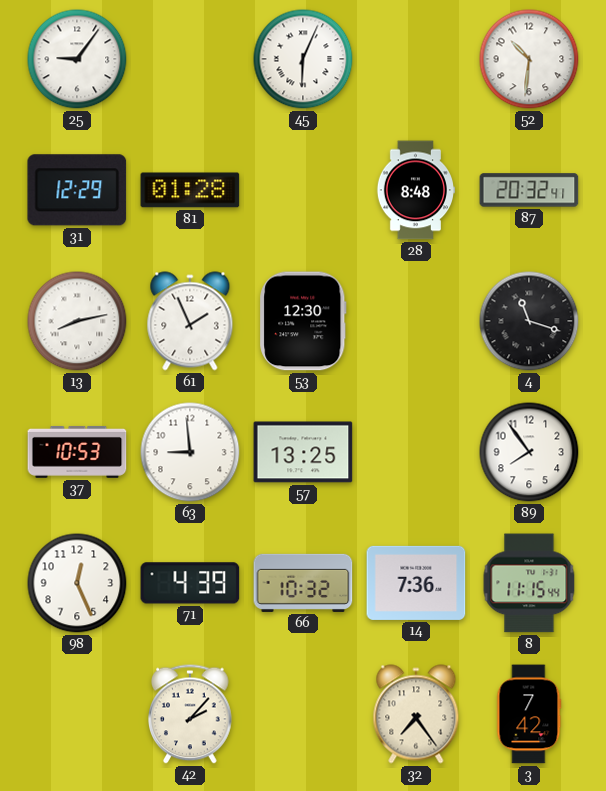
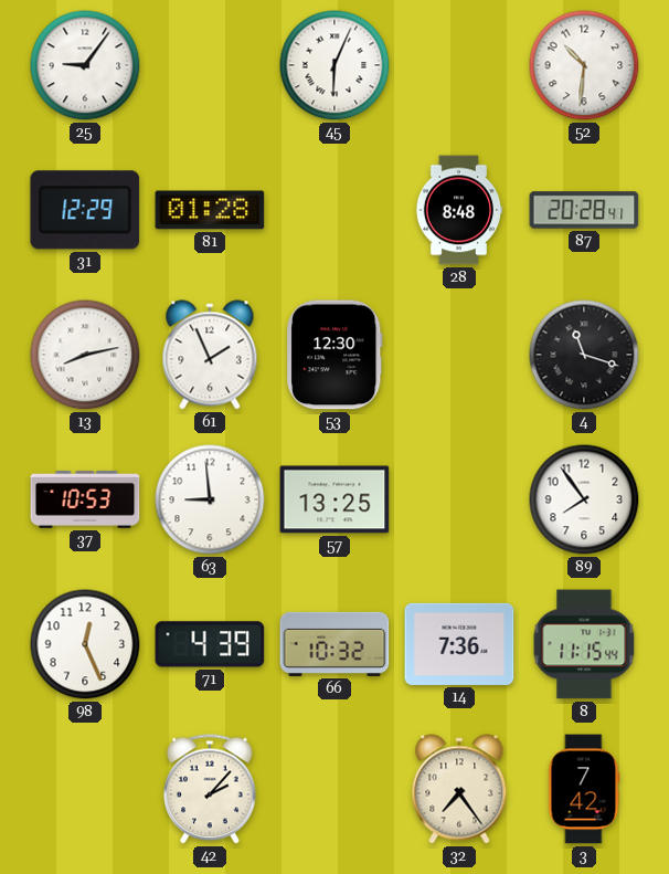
87: 20:32 -> 20:28 (584, 210)
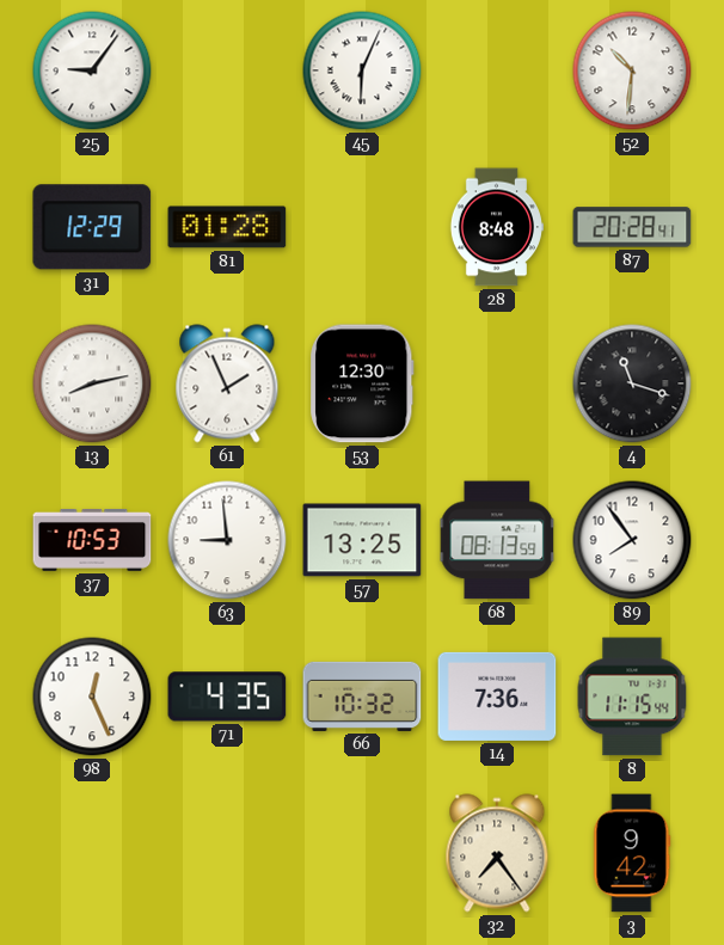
68: none -> 08:13 (497, 540)
71: 4:39 -> 4:35 (227, 697)
42: 2:07 -> none (211, 789)
3: 7:42 -> 9:42 (632, 853)
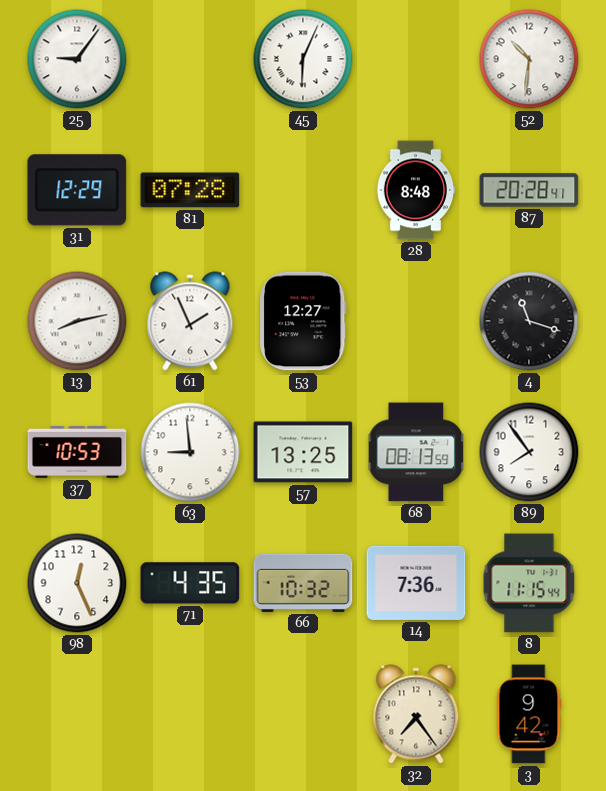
81: 01:28 -> 07:28 (190, 190)
53: 12:30 -> 12:27 (303, 321)
